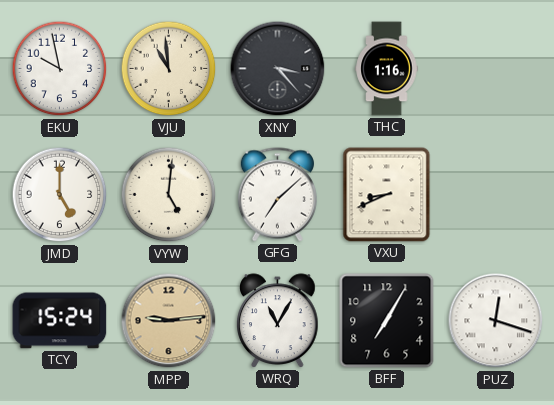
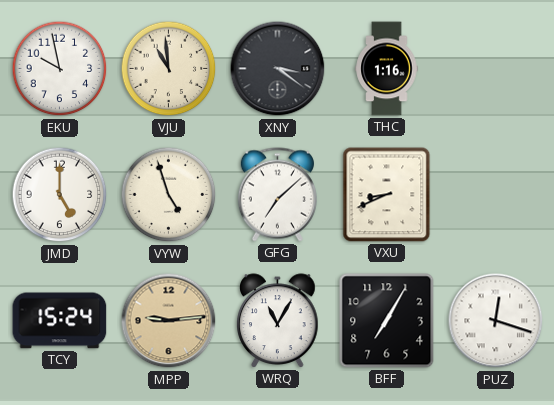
XNY: 3:23 -> 3:21 (278, 69)
VYW: 5:01 -> 4:57 (169, 195)
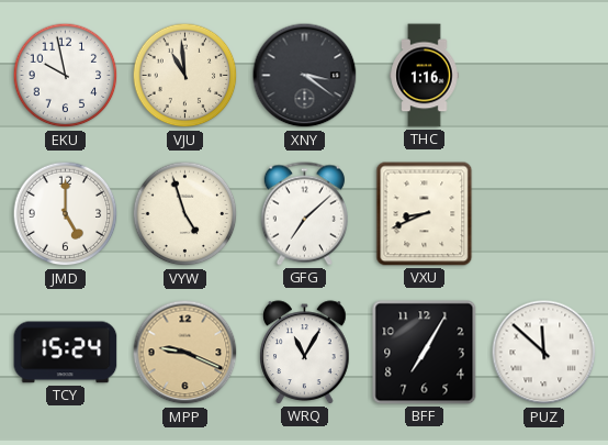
MPP: 9:14 -> 9:19 (185, 353)
PUZ: 12:18 -> 11:52 (544, 353)
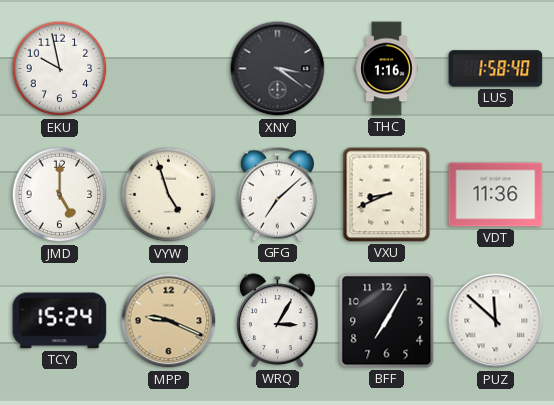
VJU: 10:59 -> none (185, 76)
LUS: none -> 1:58 (496, 69)
VDT: none -> 11:36 (496, 195)
WRQ: 11:05 -> 3:05 (278, 321)
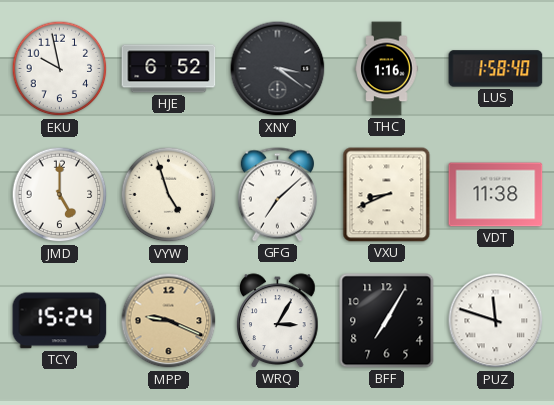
HJE: none -> 6:52 (169, 69)
VDT: 11:36 -> 11:38 (496, 195)
PUZ: 11:52 -> 11:48 (496, 321)
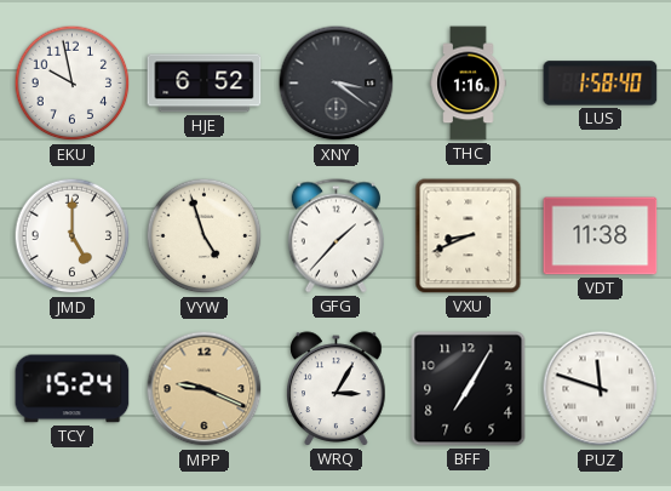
GFG: 7:08 -> 1:37 (335, 236)
